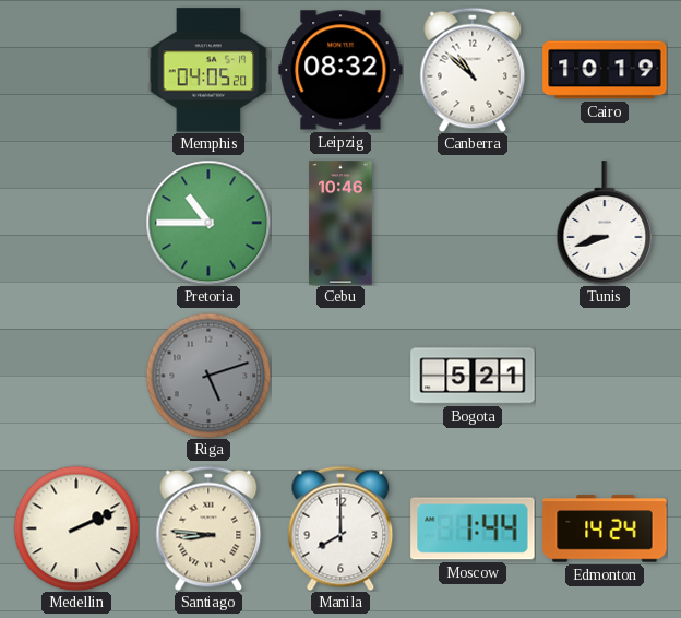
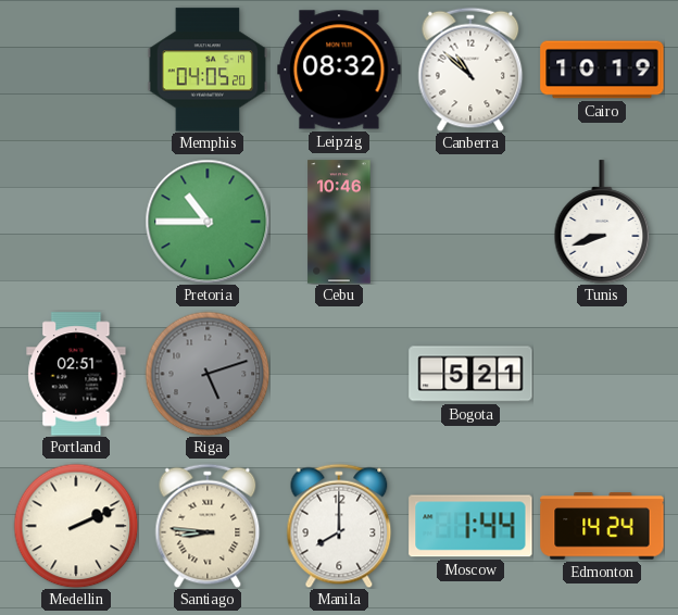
Portland: none -> 02:51 (76, 374)
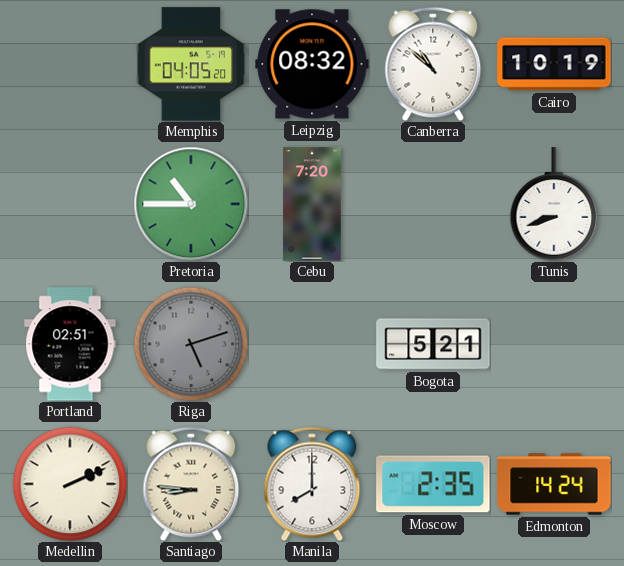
Cebu: 10:46 -> 7:20 (312, 204)
Moscow: 1:44 -> 2:35 (433, 484)
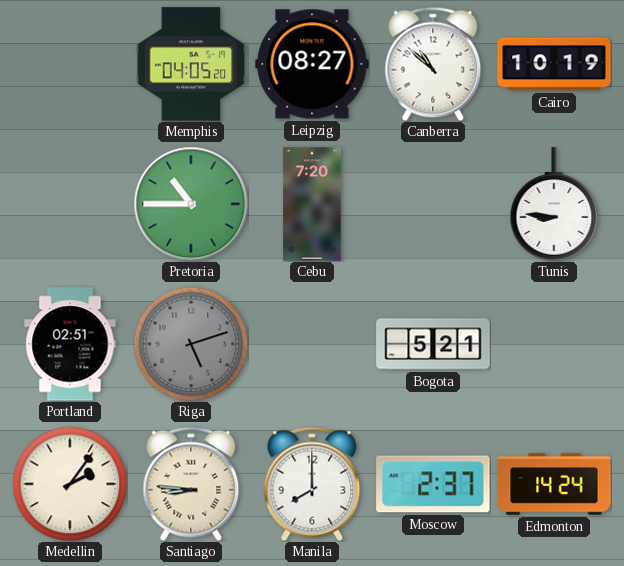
Leipzig: 08:32 -> 08:27 (312, 64)
Tunis: 8:42 -> 8:46 (554, 204)
Medellin: 2:11 -> 2:06 (70, 484)
Moscow: 2:35 -> 2:37 (433, 484)
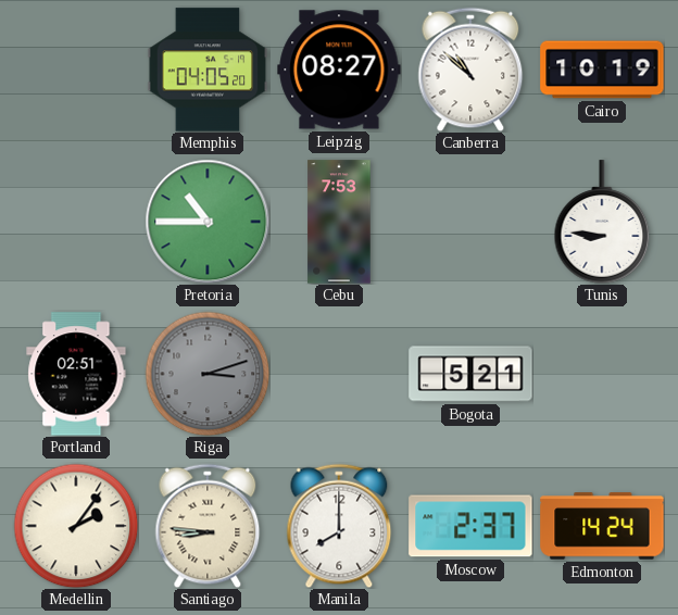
Cebu: 7:20 -> 7:53 (339, 222)
Riga: 5:12 -> 3:12 (208, 374)
